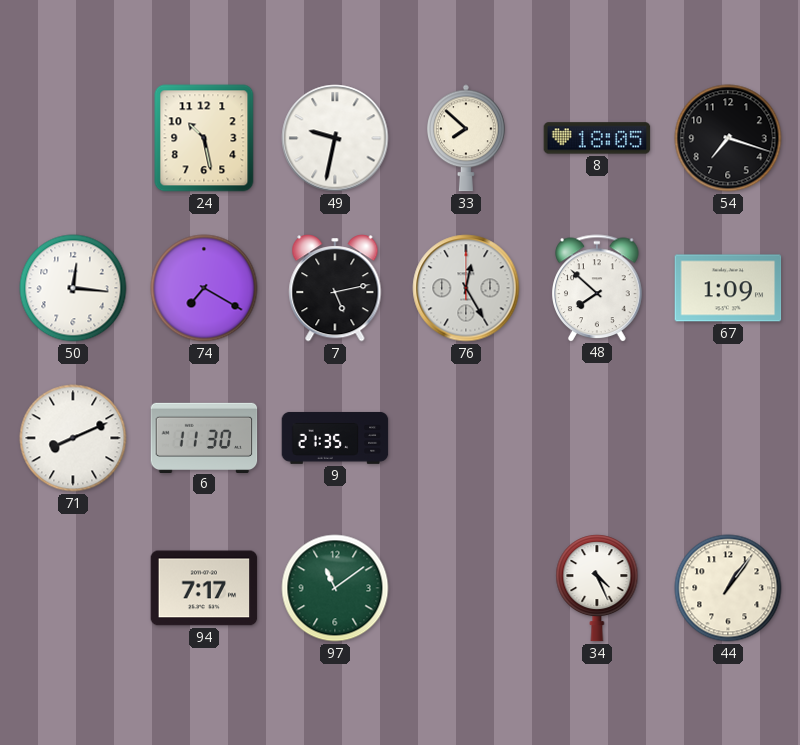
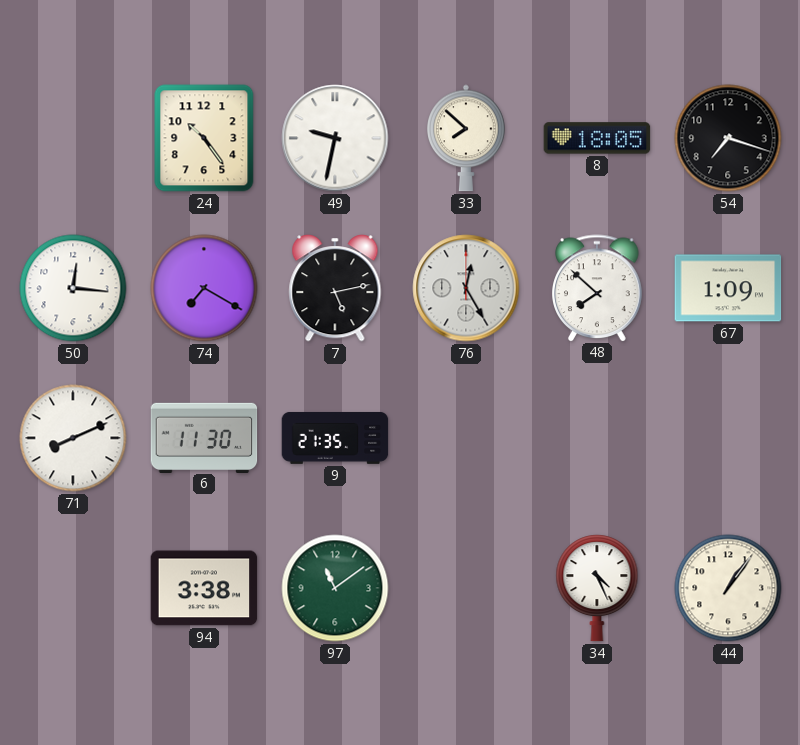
24: 10:28 -> 10:24 (204, 138)
94: 7:17 -> 3:38 (204, 588)
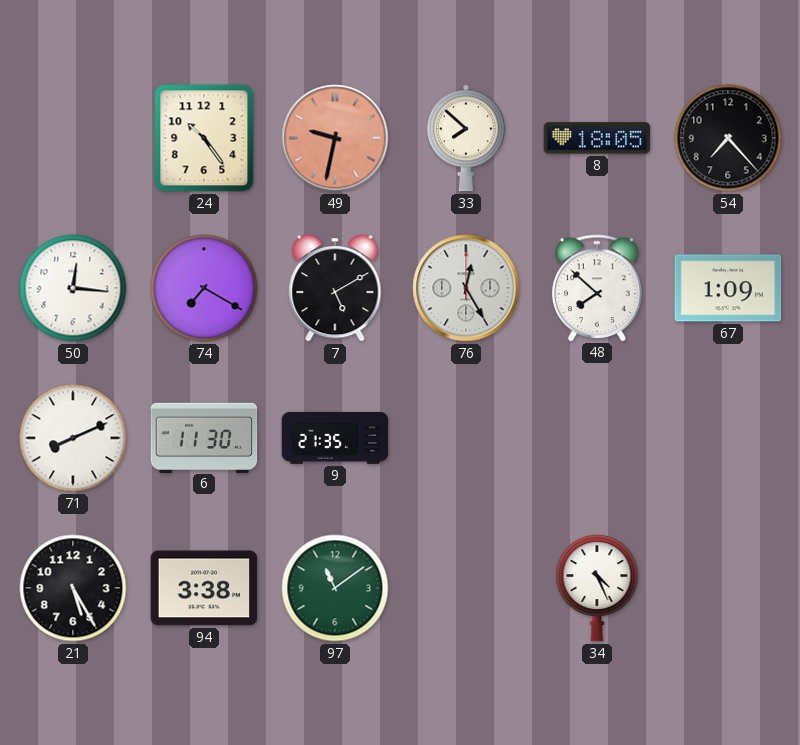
49 dial: white -> salmon (335, 138)
54: 7:18 -> 7:23 (728, 138)
7: 5:13 -> 5:10 (335, 288)
21: none -> 5:25 (73, 588)
44: 1:06 -> none (728, 588)
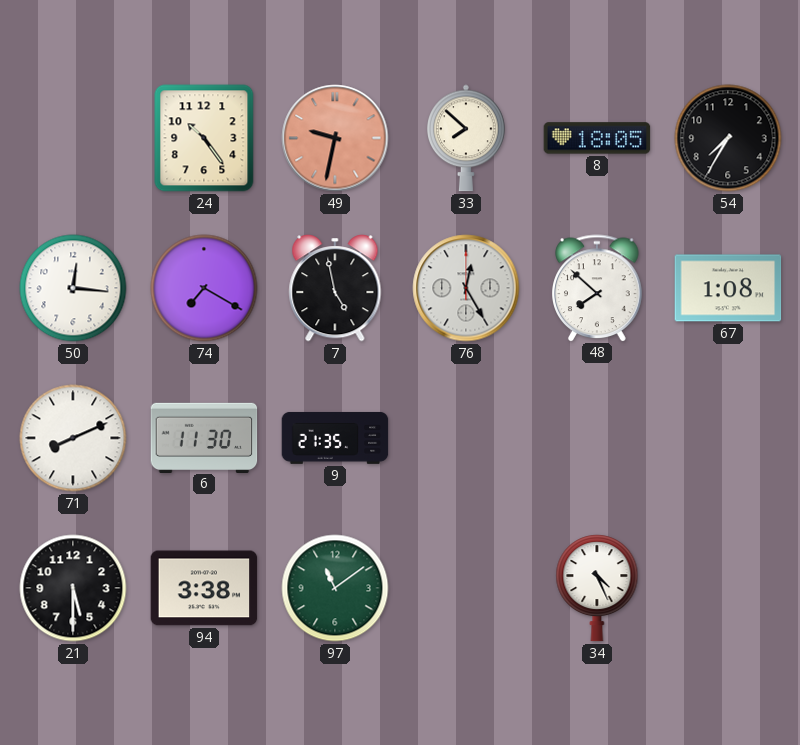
54: 7:23 -> 7:35 (728, 138)
7: 5:10 -> 4:58 (335, 288)
67: 1:09 -> 1:08 (728, 288)
21: 5:25 -> 5:30 (73, 588)
